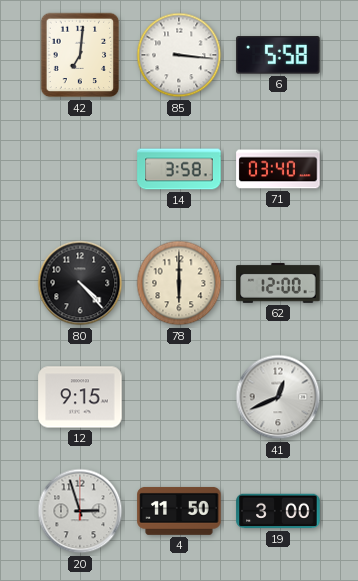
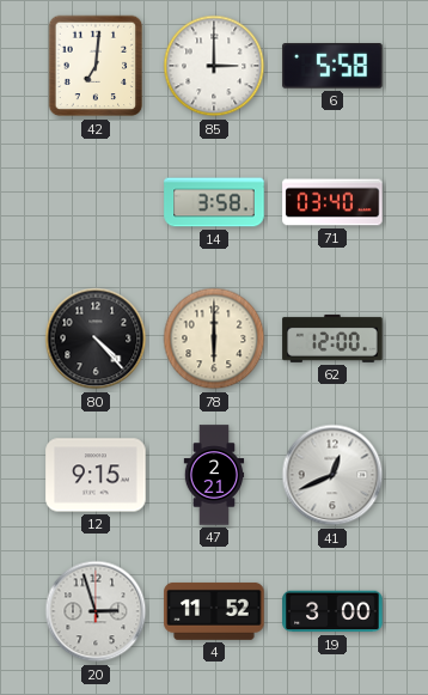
85: 3:16 -> 3:00 (214, 66)
47: none -> 2:21 (214, 475)
4: 11:50 -> 11:52 (214, 611)
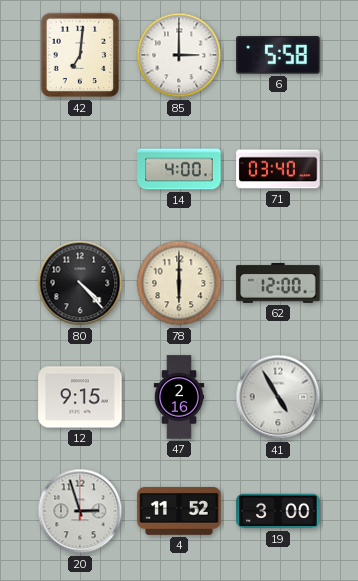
14: 3:58 -> 4:00 (179, 169)
47: 2:21 -> 2:16 (179, 397)
41: 12:41 -> 4:55 (278, 397)
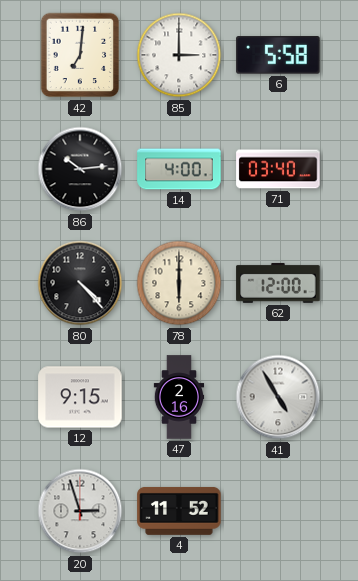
86: none -> 10:14 (80, 169)
19: 3:00 -> none (278, 511)
